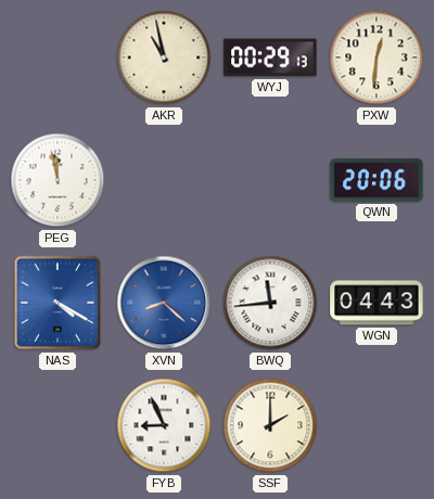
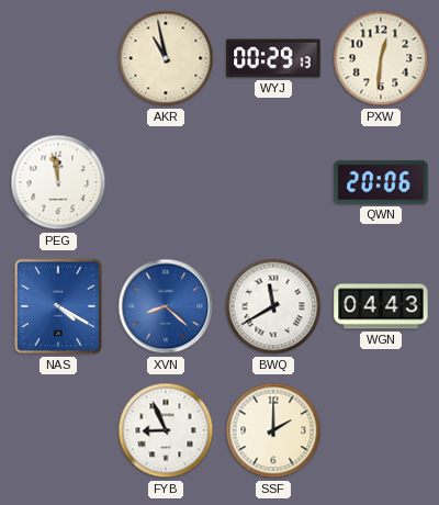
BWQ: 11:44 -> 11:40 (273, 306)
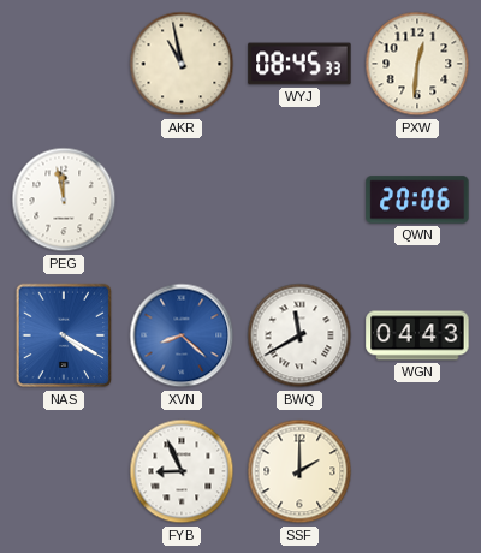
WYJ: 00:29 -> 08:45 (299, 64)
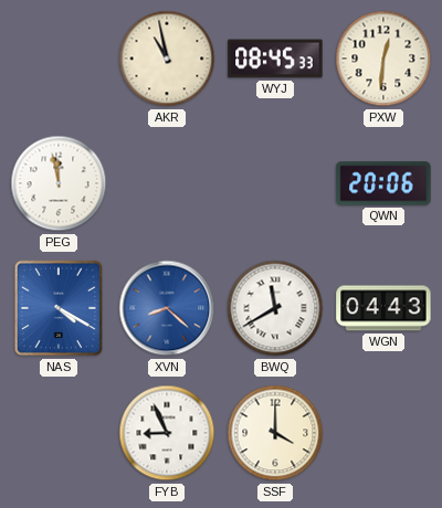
SSF: 2:00 -> 4:00 (275, 433)
